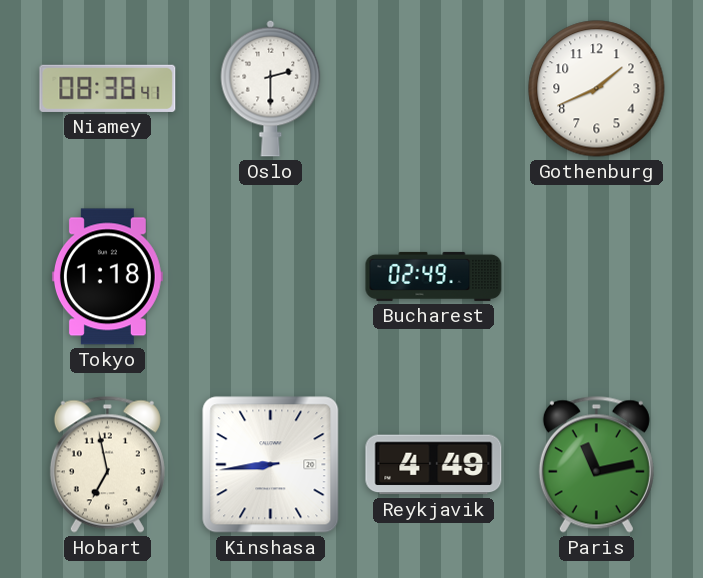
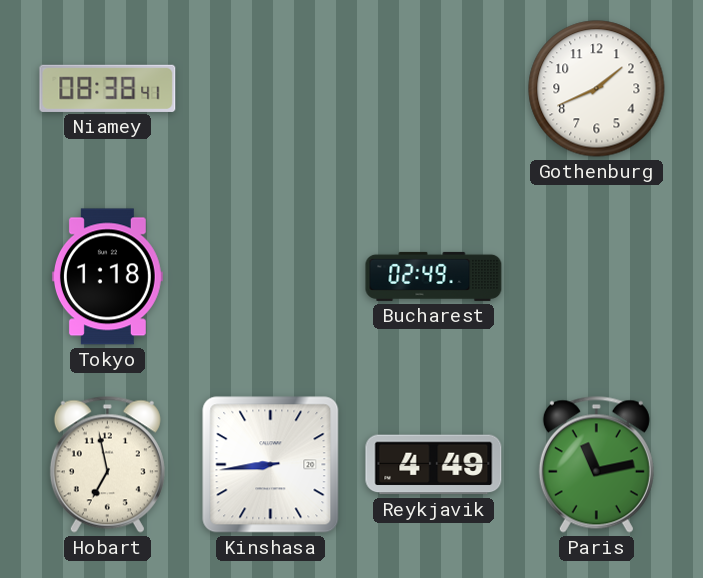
Oslo: 2:30 -> none (271, 88)
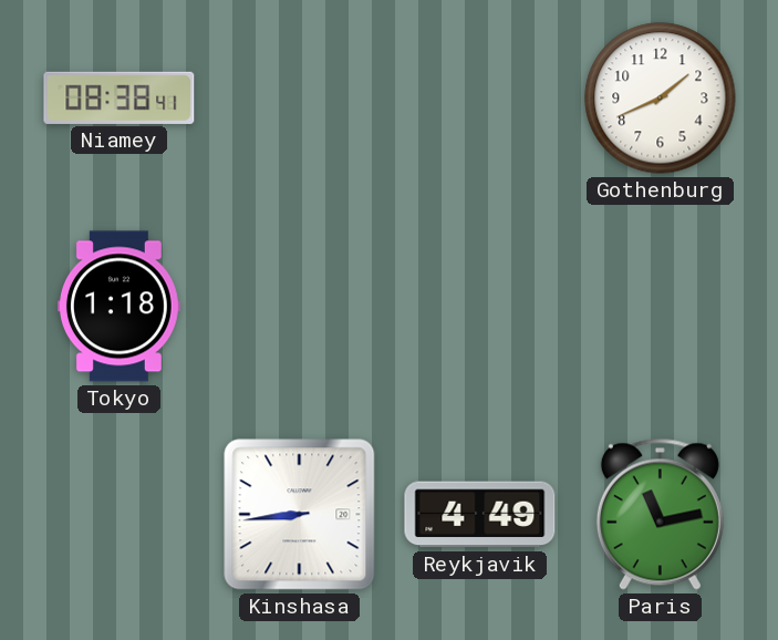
Bucharest: 02:49 -> none (434, 276)
Hobart: 6:58 -> none (107, 464)
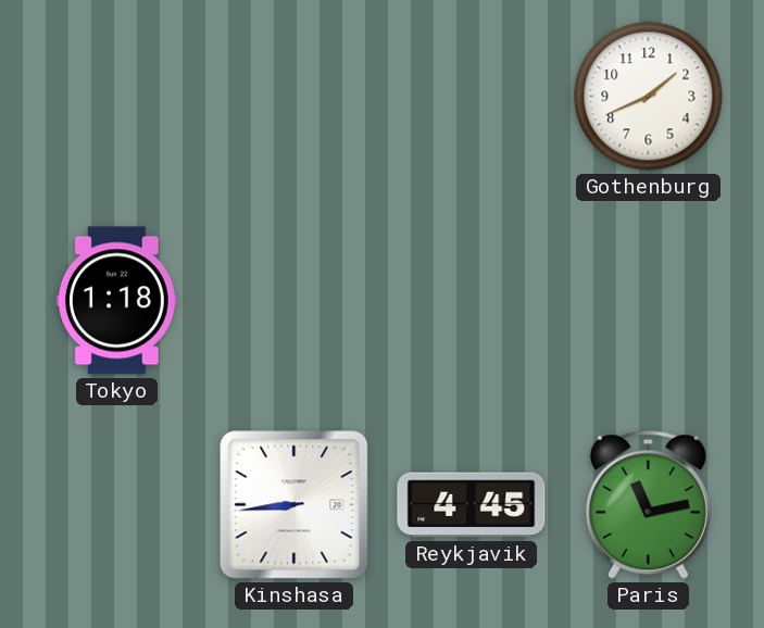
Niamey: 08:38 -> none (120, 97)
Reykjavik: 4:49 -> 4:45 (472, 505)
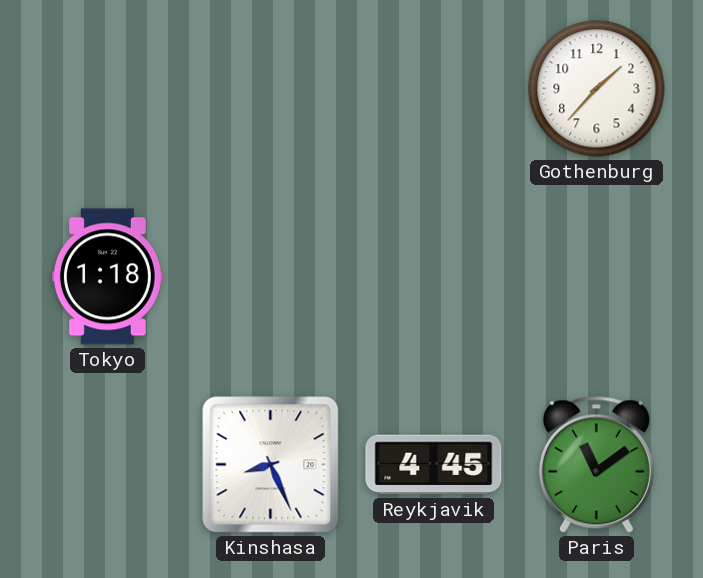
Gothenburg: 1:41 -> 1:37 (597, 89)
Kinshasa: 8:44 -> 8:26 (271, 465)
Paris: 11:13 -> 11:09 (596, 464)
